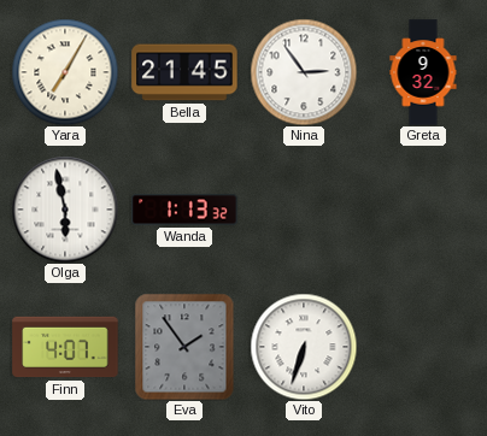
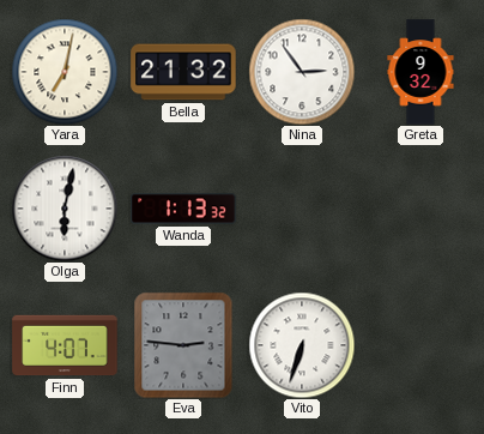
Yara: 7:05 -> 7:02 (65, 72)
Bella: 21:45 -> 21:32 (183, 72)
Olga: 5:58 -> 6:02 (65, 209)
Eva: 1:54 -> 2:46 (183, 345)
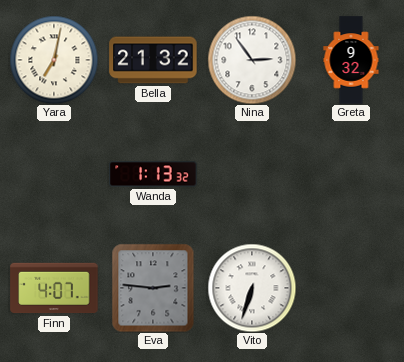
Olga: 6:02 -> none (65, 209)
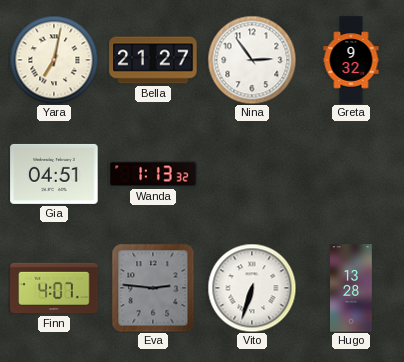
Bella: 21:32 -> 21:27 (153, 60)
Gia: none -> 04:51 (54, 174)
Hugo: none -> 13:28 (352, 288)
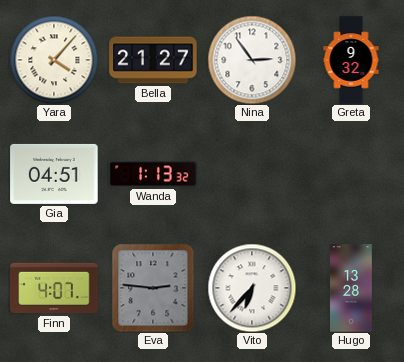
Yara: 7:02 -> 4:07 (54, 60)
Vito: 6:33 -> 6:37 (252, 288)
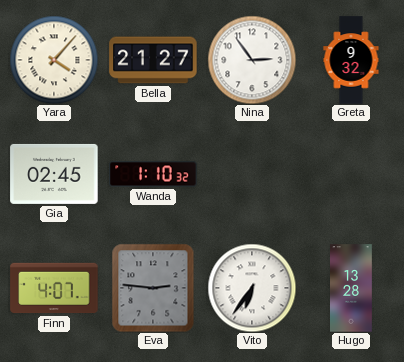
Gia: 04:51 -> 02:45 (54, 174)
Wanda: 1:13 -> 1:10 (153, 174)
Vito: 6:37 -> 6:36 (252, 288)
